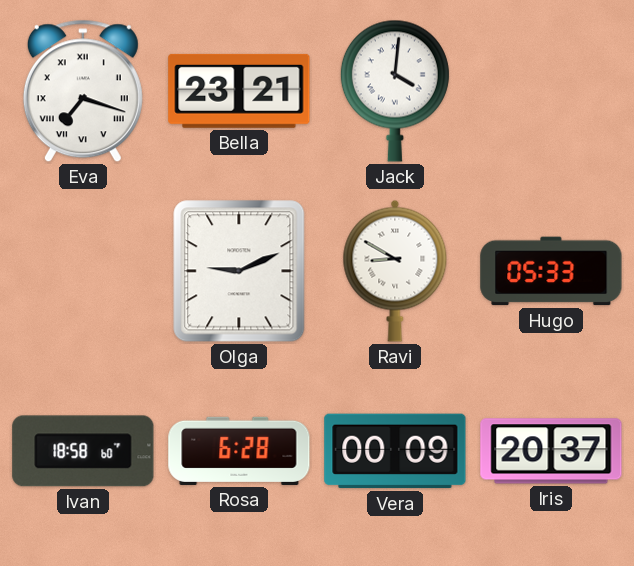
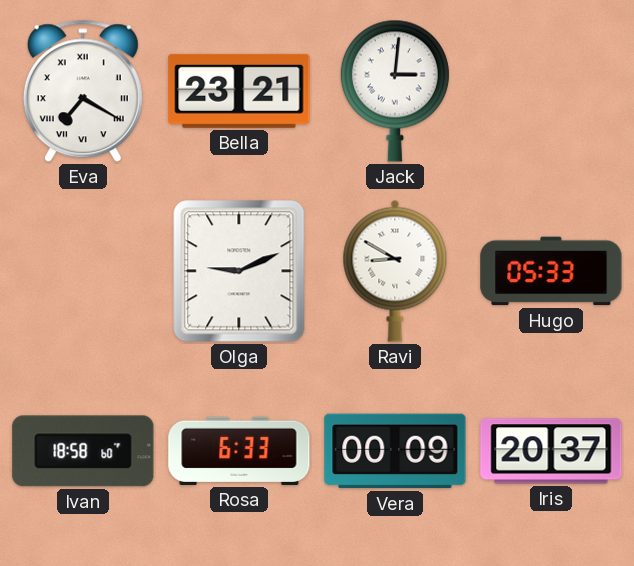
Eva: 7:18 -> 7:20 (83, 91)
Jack: 4:01 -> 3:01 (395, 91)
Rosa: 6:28 -> 6:33 (239, 451)
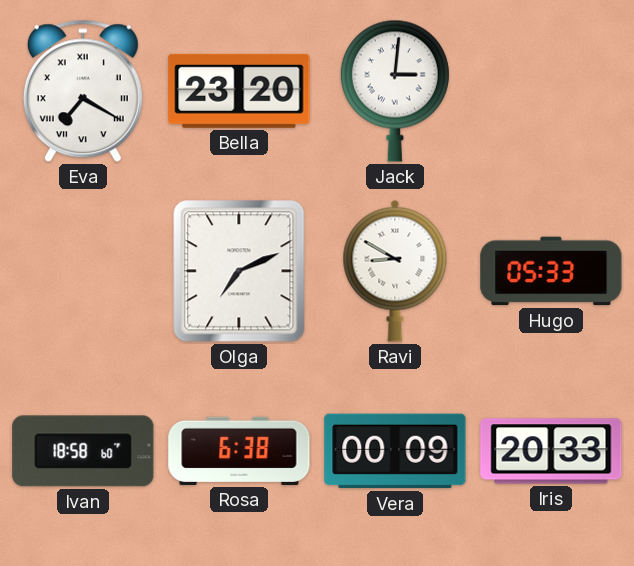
Bella: 23:21 -> 23:20 (239, 91)
Olga: 9:11 -> 7:11 (239, 271)
Rosa: 6:33 -> 6:38 (239, 451)
Iris: 20:37 -> 20:33 (551, 451)
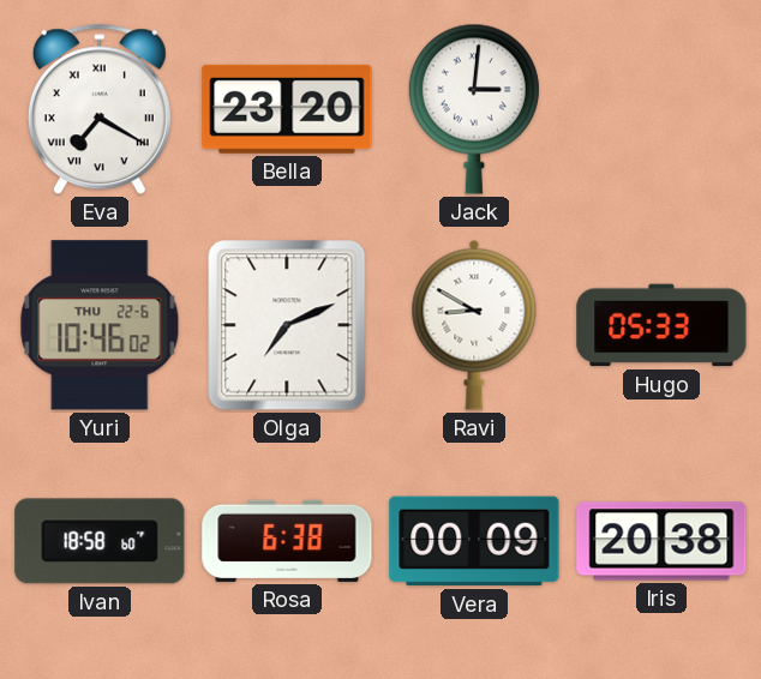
Yuri: none -> 10:46 (100, 325)
Iris: 20:33 -> 20:38 (661, 541)
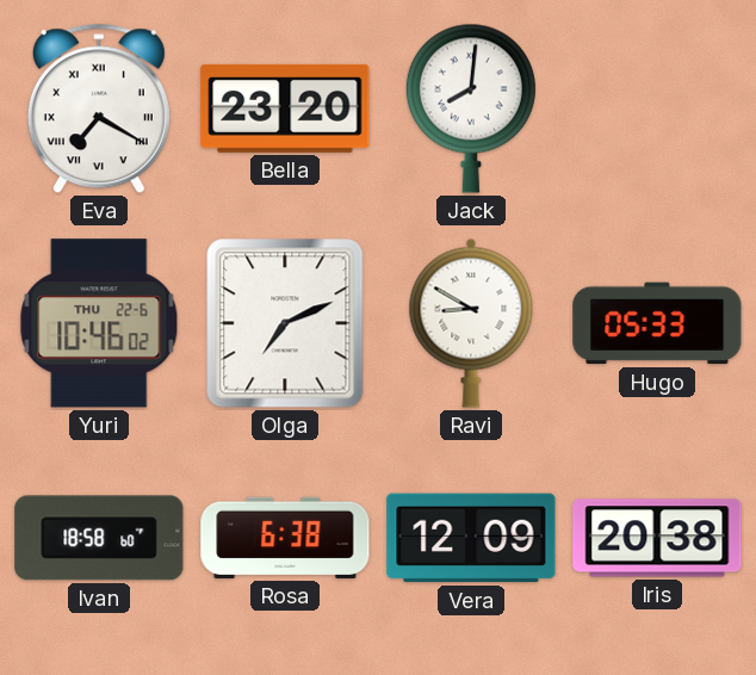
Jack: 3:01 -> 8:01 (471, 109)
Vera: 00:09 -> 12:09 (471, 538)
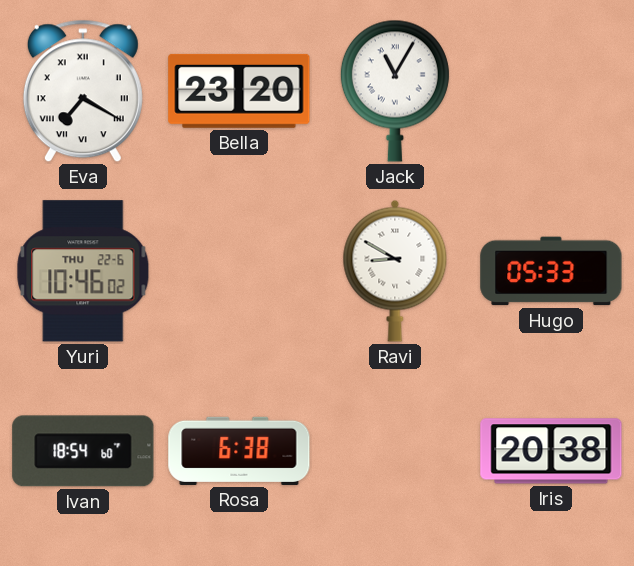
Jack: 8:01 -> 11:05 (395, 91)
Olga: 7:11 -> none (285, 323)
Ivan: 18:58 -> 18:54 (83, 451)
Vera: 12:09 -> none (471, 538)
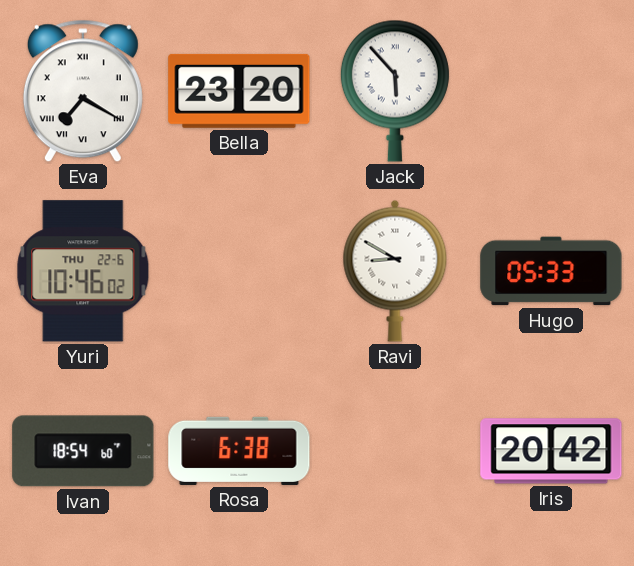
Jack: 11:05 -> 5:53 (395, 91)
Iris: 20:38 -> 20:42 (551, 451)
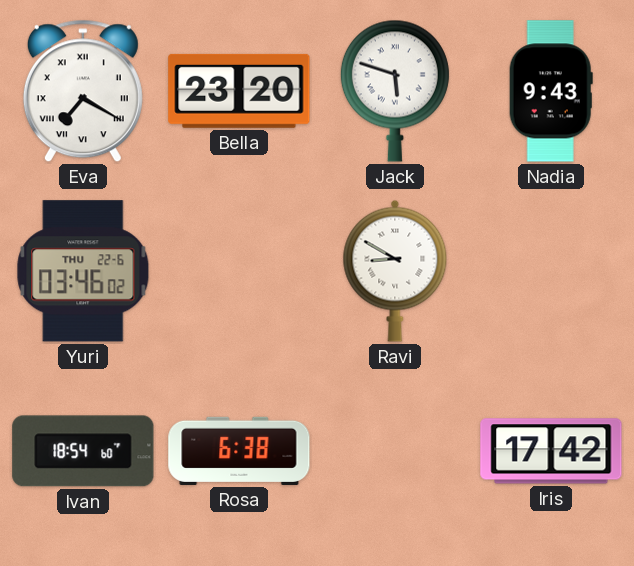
Jack: 5:53 -> 5:48 (395, 91)
Nadia: none -> 9:43 (551, 91)
Yuri: 10:46 -> 03:46 (83, 271)
Hugo: 05:33 -> none (551, 271)
Iris: 20:42 -> 17:42 (551, 451)
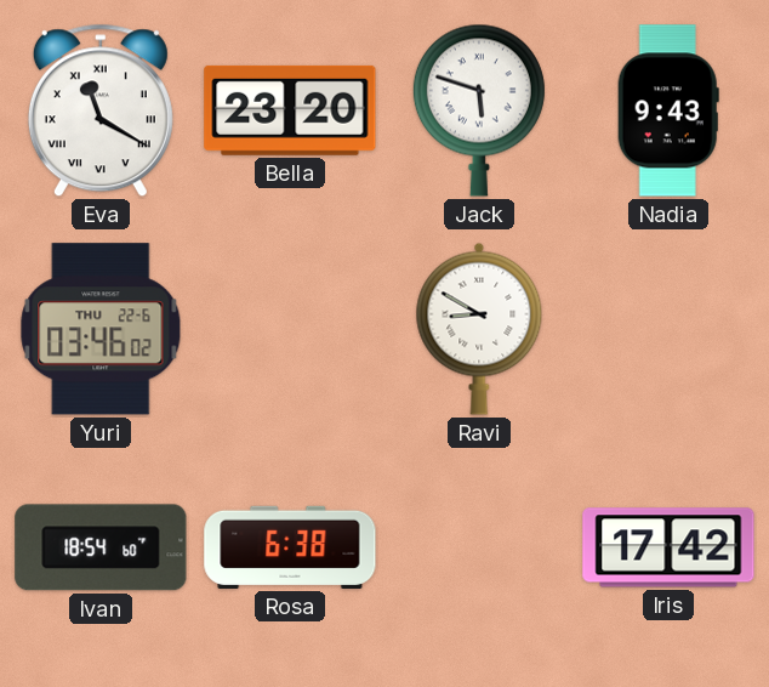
Eva: 7:20 -> 11:20 (101, 110)
